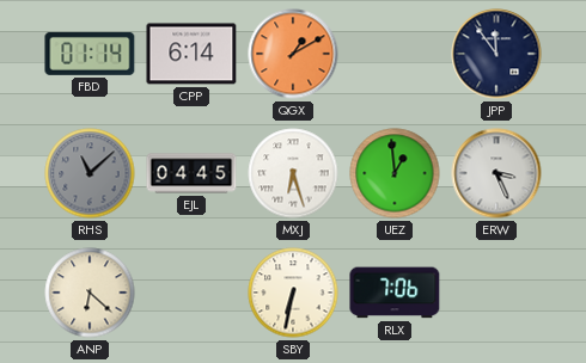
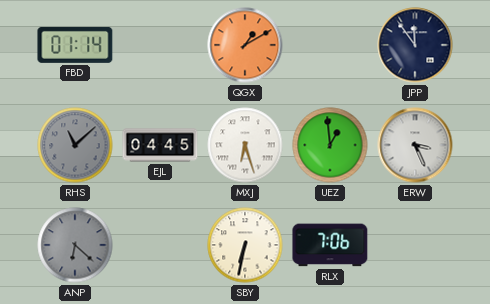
CPP: 6:14 -> none (191, 54)
ANP dial: cream -> grey (75, 245)
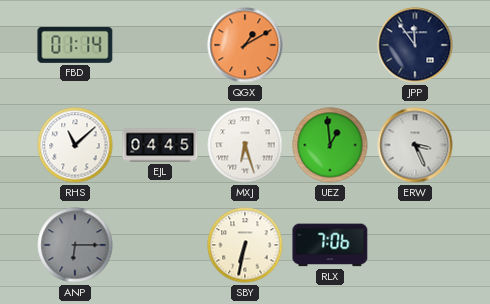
RHS dial: grey -> white (75, 145)
ANP: 6:22 -> 6:15 (75, 245)
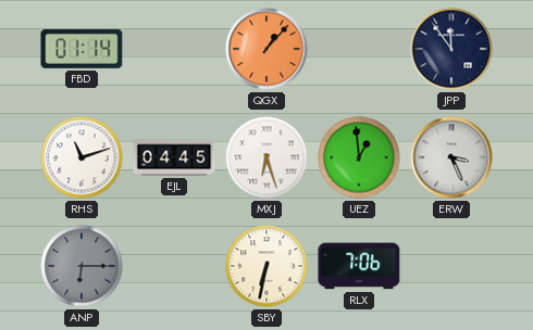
QGX: 1:10 -> 1:07 (266, 49)
RHS: 11:08 -> 11:12 (82, 157)
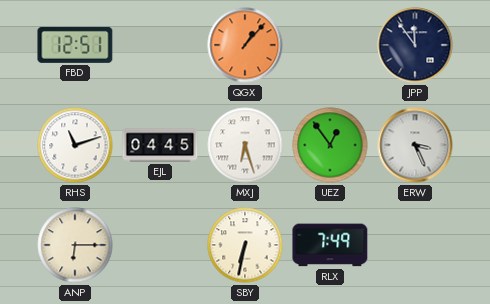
FBD: 01:14 -> 12:51 (75, 45)
UEZ: 12:59 -> 12:54 (330, 145)
ANP dial: grey -> cream (75, 245)
RLX: 7:06 -> 7:49 (330, 245)
